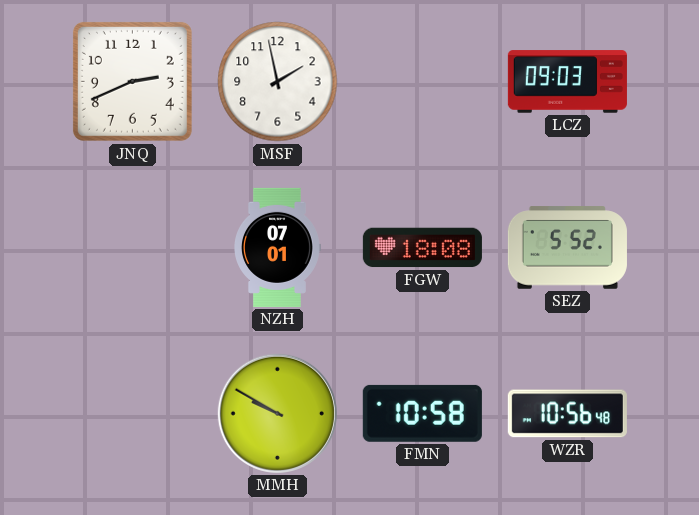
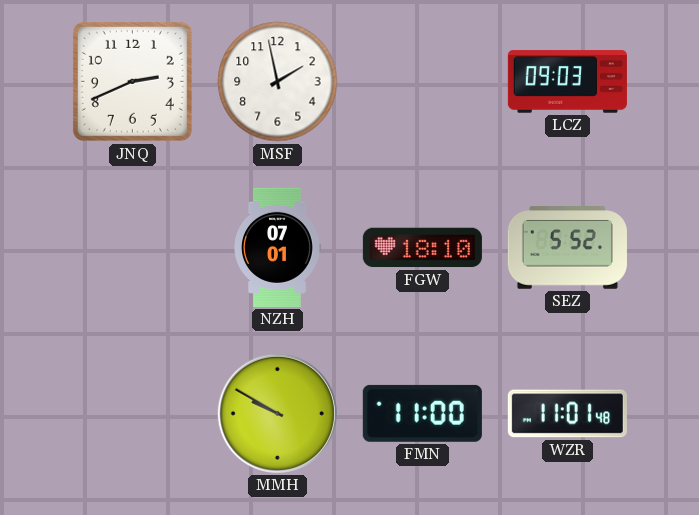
FGW: 18:08 -> 18:10 (422, 248)
FMN: 10:58 -> 11:00 (422, 413)
WZR: 10:56 -> 11:01 (567, 414)
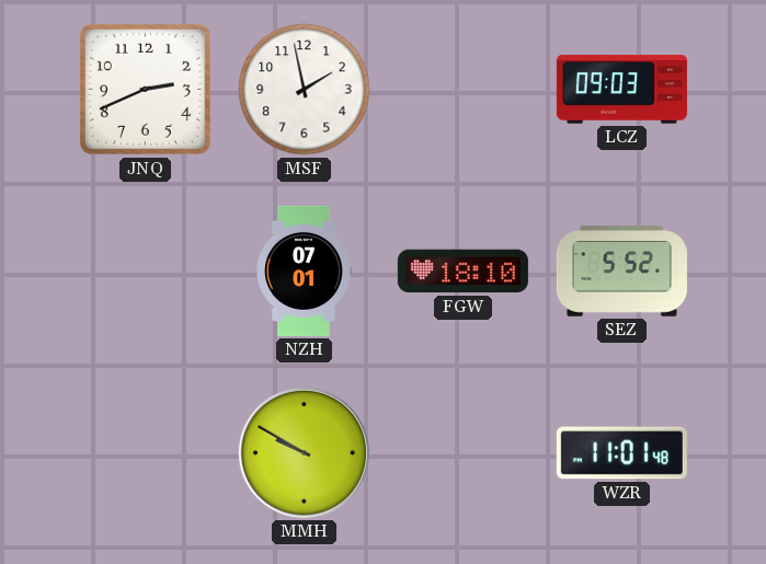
FMN: 11:00 -> none (422, 413)
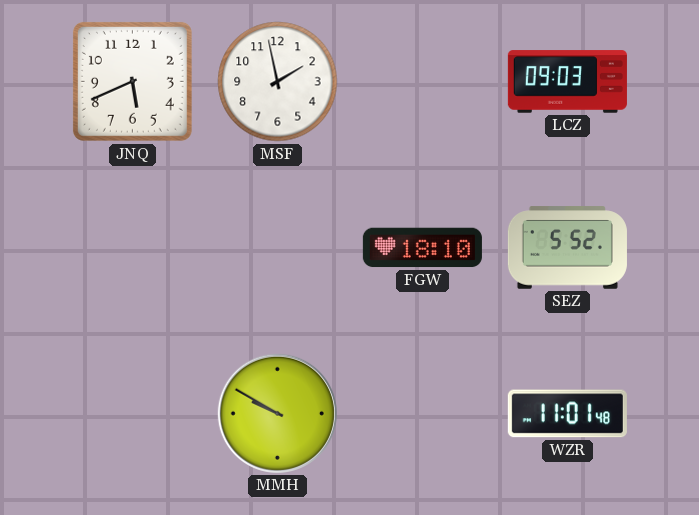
JNQ: 2:41 -> 5:41 (132, 81)
NZH: 07:01 -> none (305, 271)
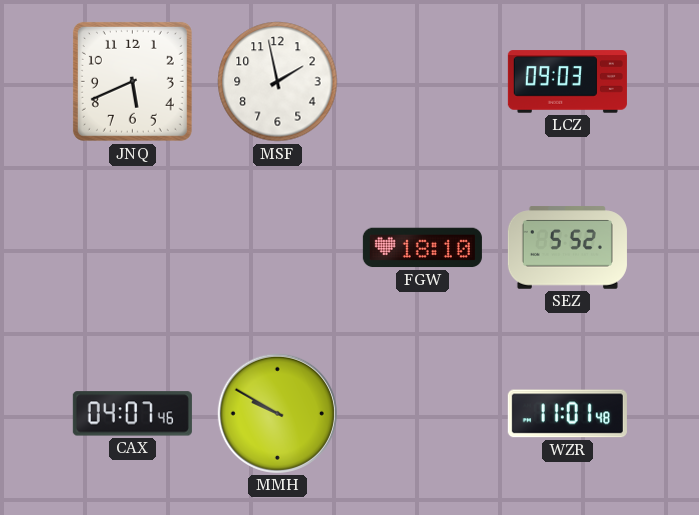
CAX: none -> 04:07 (132, 414)
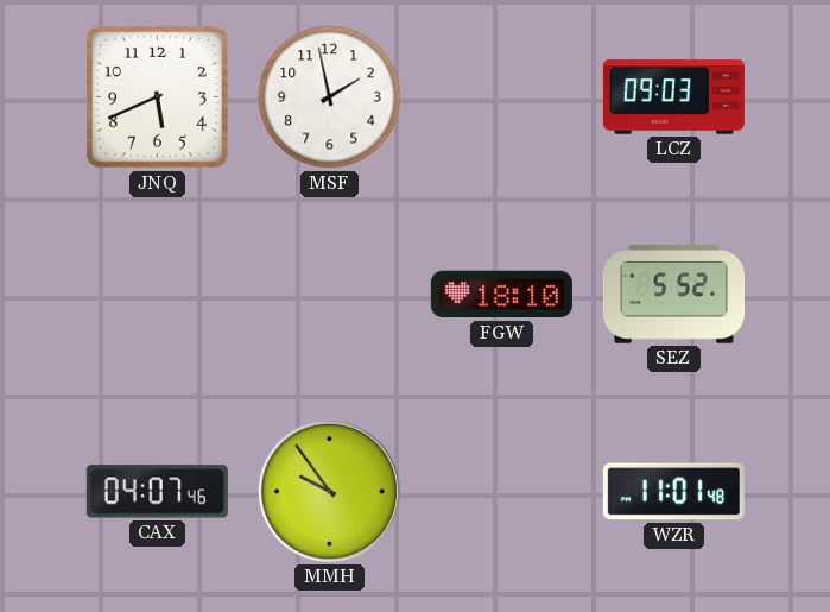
MMH: 9:50 -> 9:54 (329, 491)
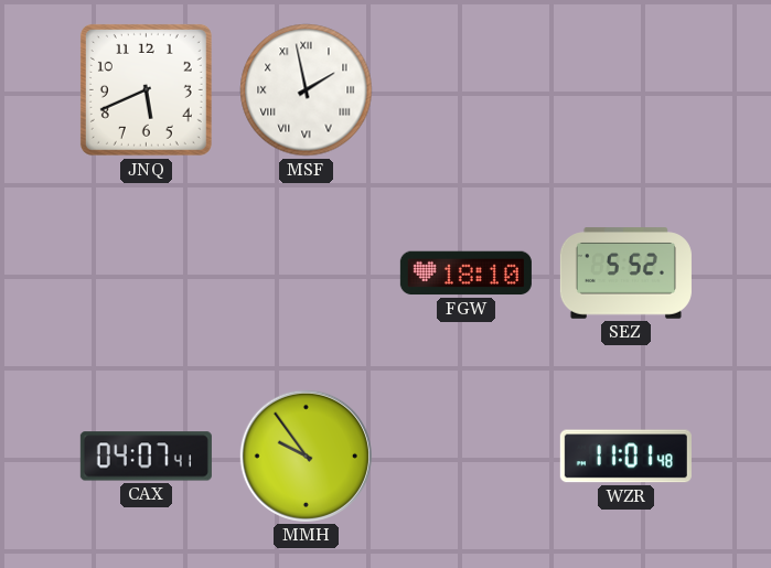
MSF numerals: Arabic -> Roman (307, 90)
LCZ: 09:03 -> none (673, 97)
CAX: 04:07:46 -> 04:07:41 (146, 457)
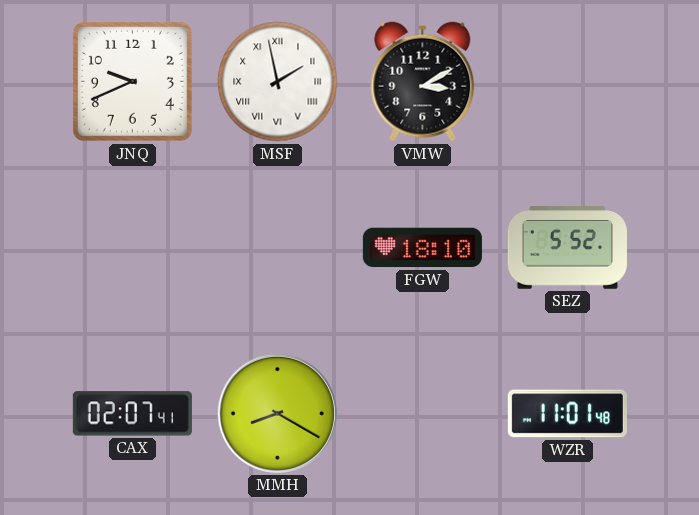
JNQ: 5:41 -> 9:41 (132, 81)
VMW: none -> 3:10 (423, 82)
CAX: 04:07 -> 02:07 (132, 414)
MMH: 9:54 -> 8:20 (277, 413)
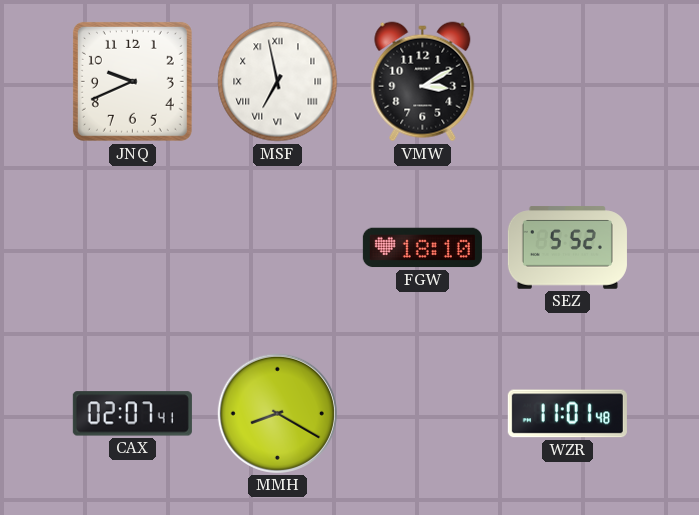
MSF: 1:58 -> 6:58 (278, 82)
